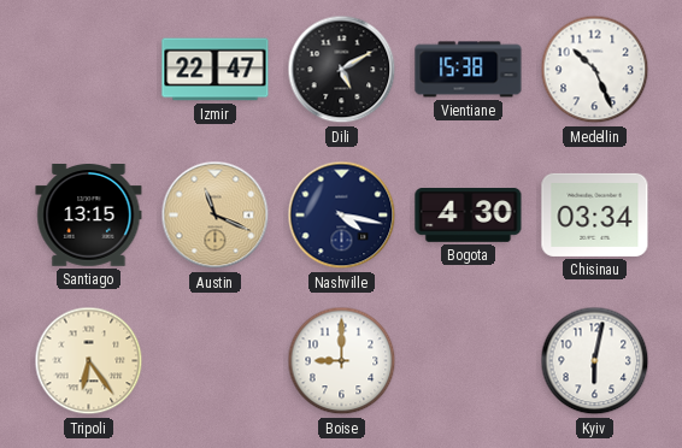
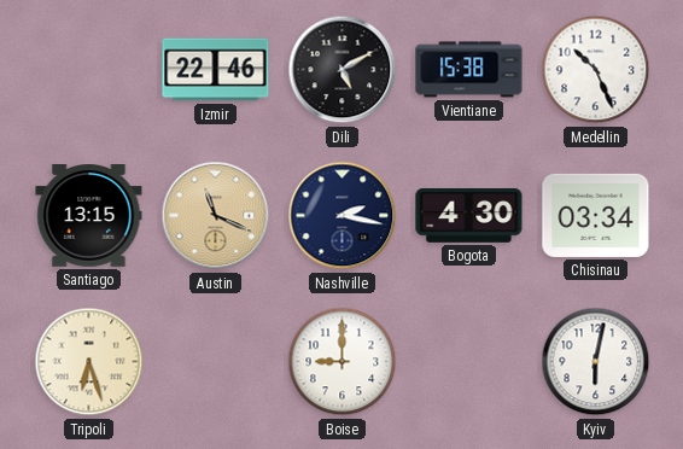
Izmir: 22:47 -> 22:46 (216, 70)
Nashville: 4:17 -> 2:17 (343, 216)
Tripoli: 6:24 -> 6:27 (89, 362)
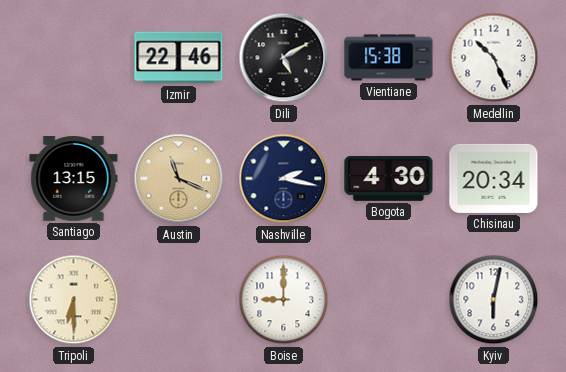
Chisinau: 03:34 -> 20:34 (494, 178)
Tripoli: 6:27 -> 6:30 (74, 300)
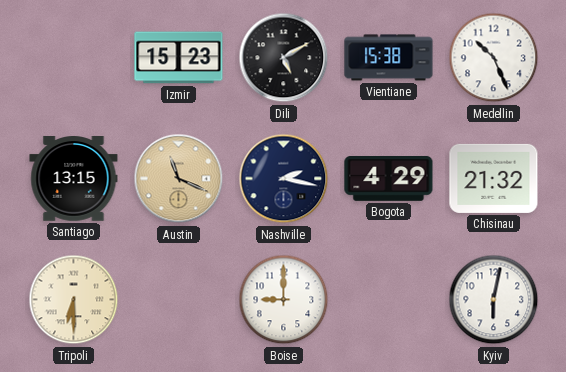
Izmir: 22:46 -> 15:23 (179, 58)
Bogota: 4:30 -> 4:29 (389, 179)
Chisinau: 20:34 -> 21:32 (494, 178)
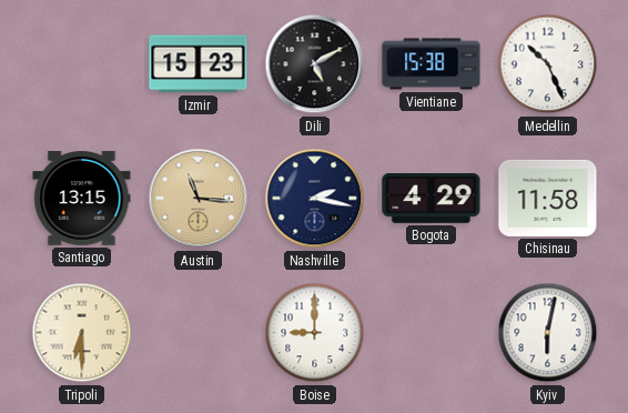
Austin: 11:19 -> 11:16 (199, 199)
Chisinau: 21:32 -> 11:58 (548, 198)
